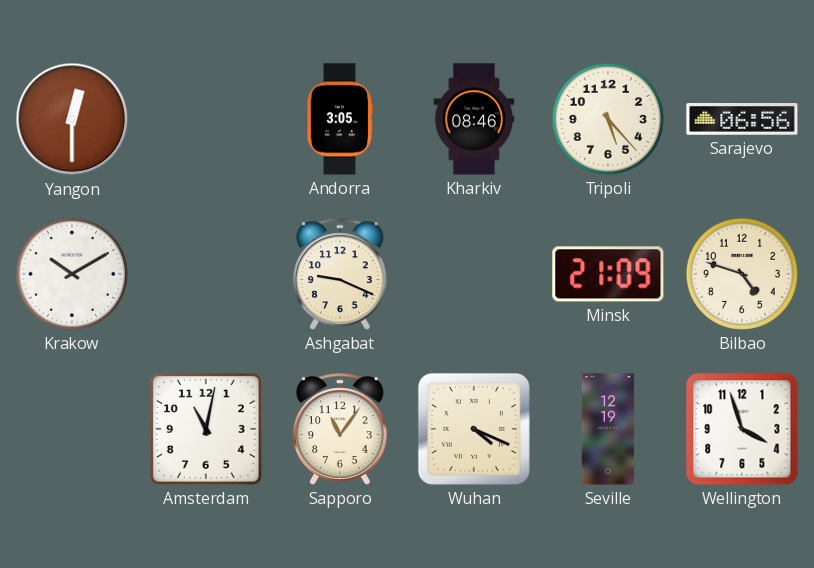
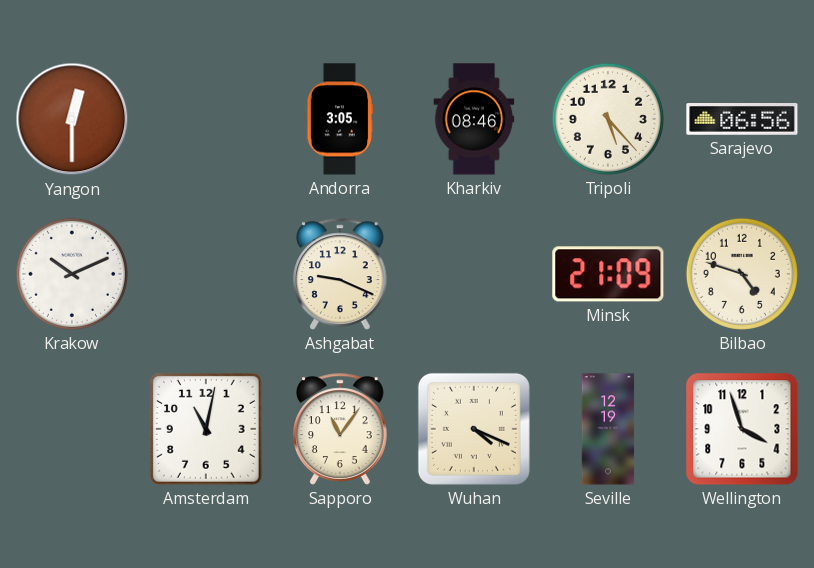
Krakow: 10:10 -> 10:11 (72, 274)
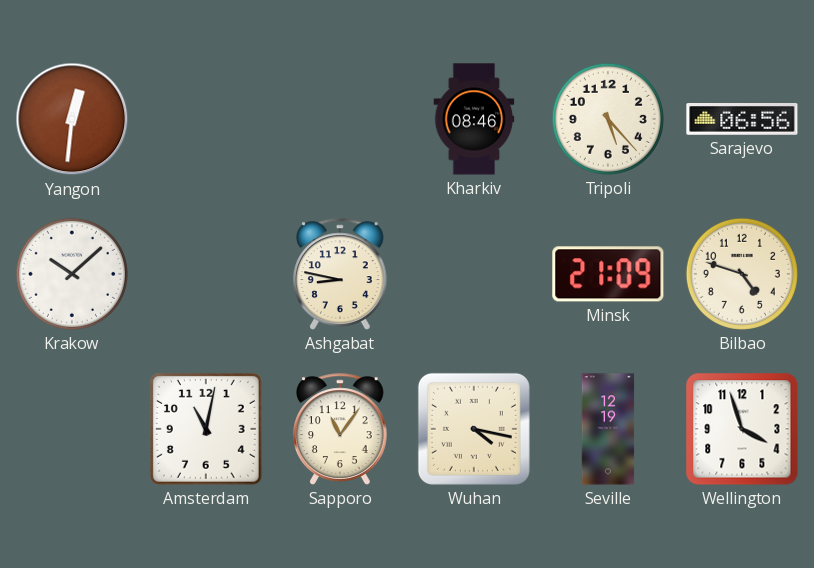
Yangon: 12:30 -> 12:31 (72, 119)
Andorra: 3:05 -> none (339, 119)
Krakow: 10:11 -> 10:08 (72, 274)
Ashgabat: 9:19 -> 8:47 (341, 274)
Wuhan: 4:19 -> 4:17 (474, 429)
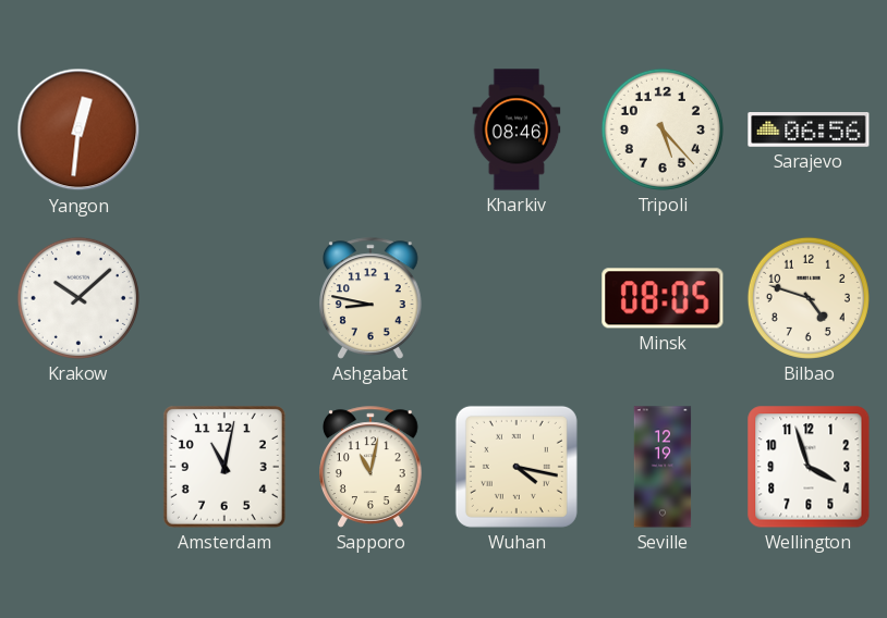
Minsk: 21:09 -> 08:05 (663, 298)
Sapporo: 11:06 -> 11:02 (372, 467)
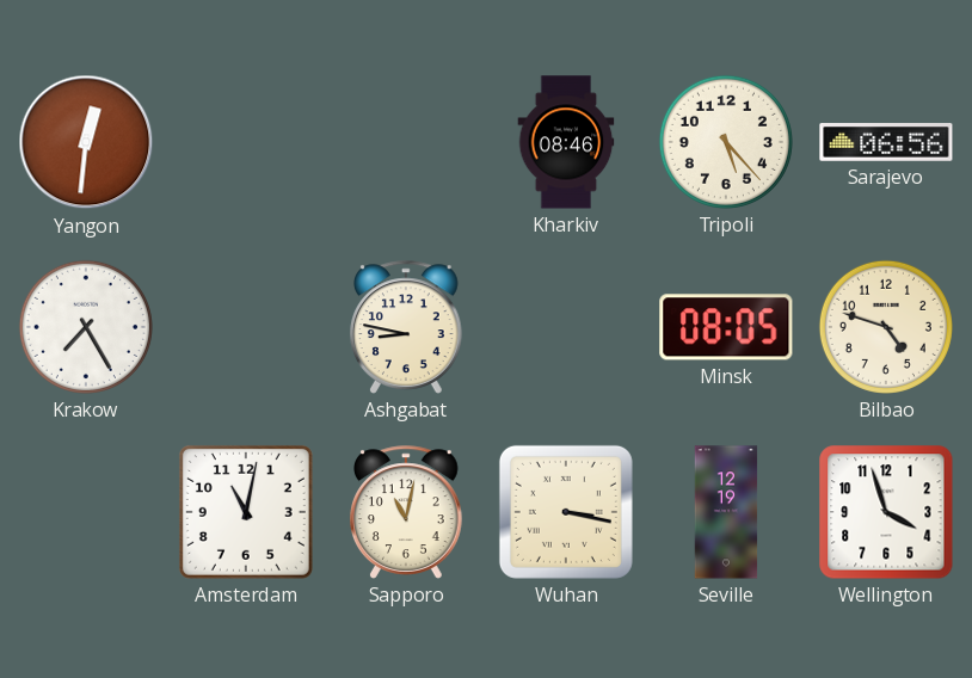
Krakow: 10:08 -> 7:25 (86, 327)
Wuhan: 4:17 -> 3:17 (566, 512)
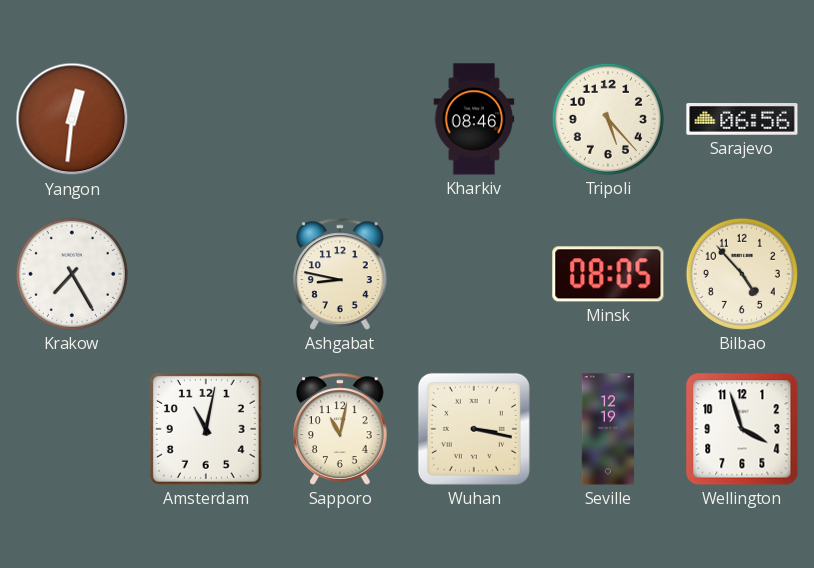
Bilbao: 4:48 -> 4:53 (742, 274)
